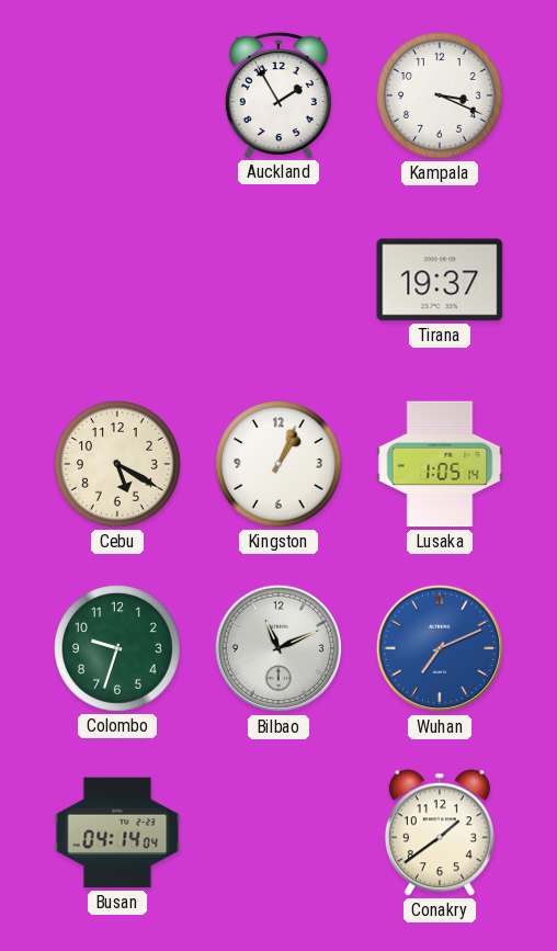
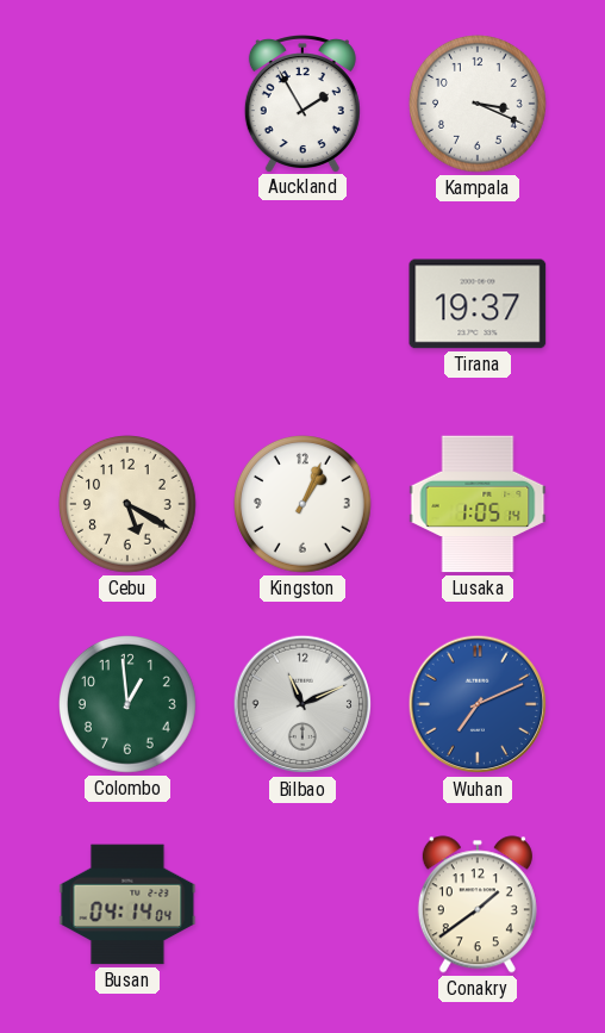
Colombo: 9:33 -> 12:59 (129, 705)
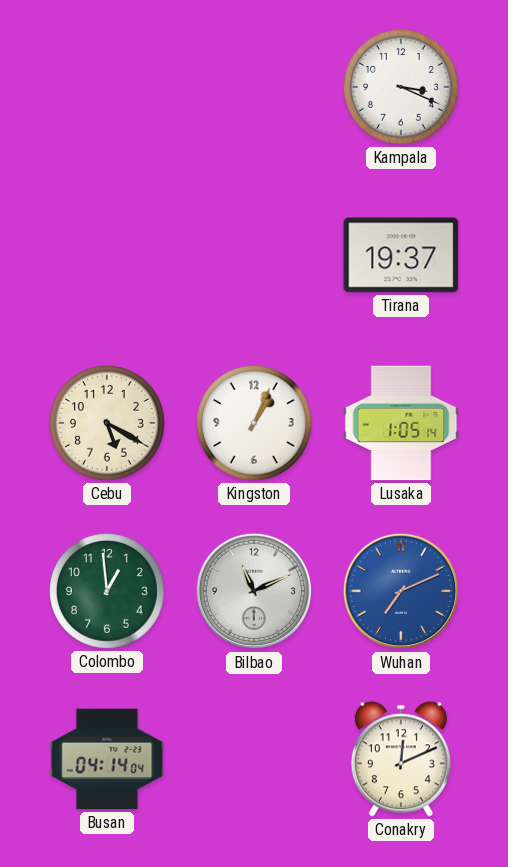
Auckland: 1:55 -> none (302, 104)
Conakry: 1:39 -> 12:11 (401, 759)
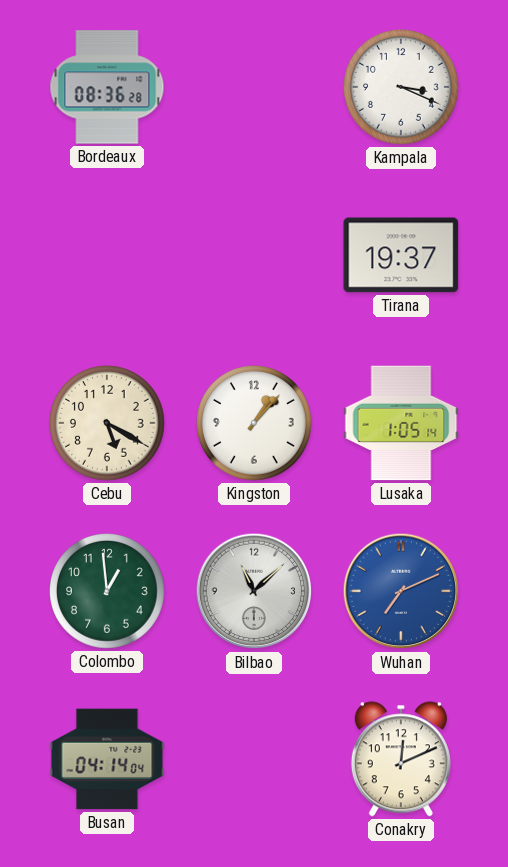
Bordeaux: none -> 08:36 (107, 87)
Kingston: 1:04 -> 1:07 (255, 424)
Bilbao: 11:11 -> 11:08 (254, 591)
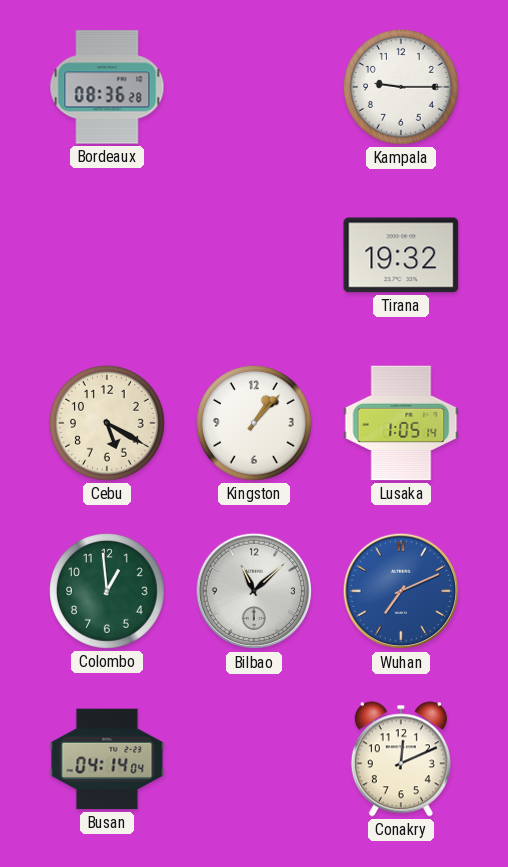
Kampala: 3:19 -> 9:15 (402, 88)
Tirana: 19:37 -> 19:32 (401, 255)
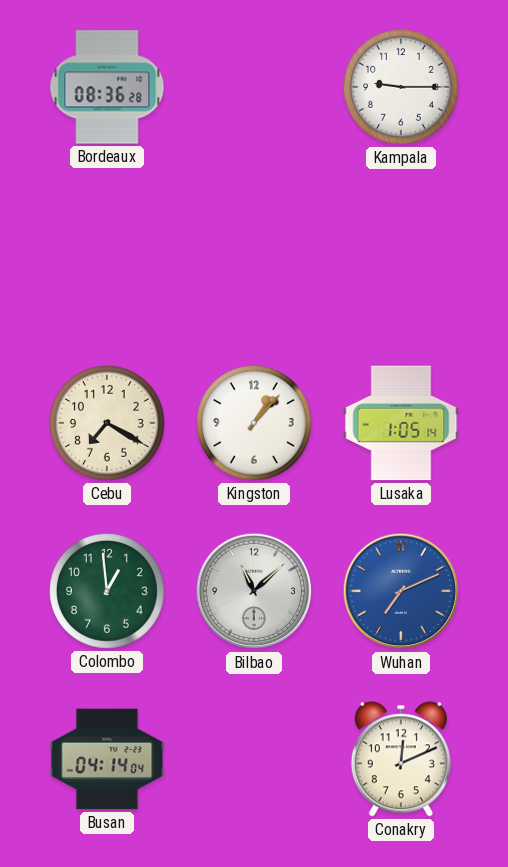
Tirana: 19:32 -> none (401, 255)
Cebu: 5:20 -> 7:20 (108, 424)
